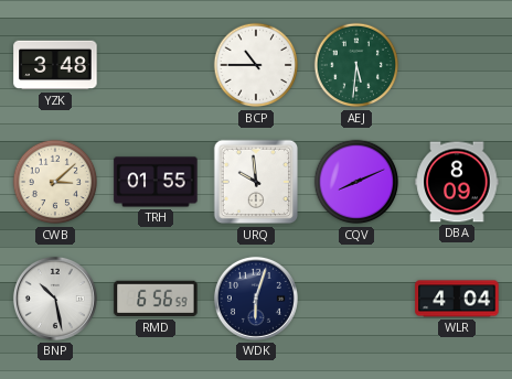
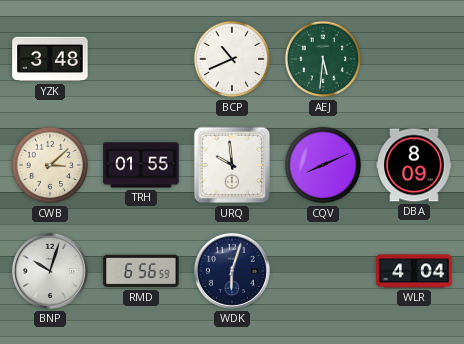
BCP: 10:45 -> 10:41 (232, 59)
BNP: 10:28 -> 10:03 (50, 271)
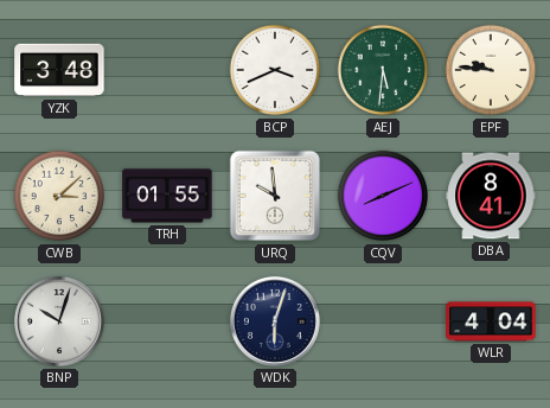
BCP: 10:41 -> 3:41 (275, 70)
EPF: none -> 9:46 (491, 70)
DBA: 8:09 -> 8:41 (491, 196)
RMD: 6:56 -> none (141, 271)
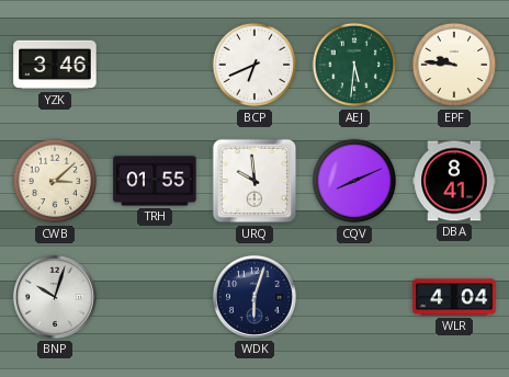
YZK: 3:48 -> 3:46 (55, 65)
BCP: 3:41 -> 6:41 (255, 65)
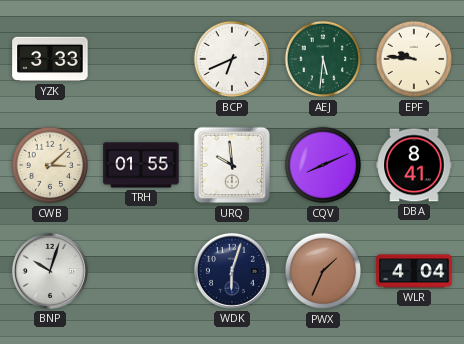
YZK: 3:46 -> 3:33 (50, 59)
PWX: none -> 1:34 (323, 271)
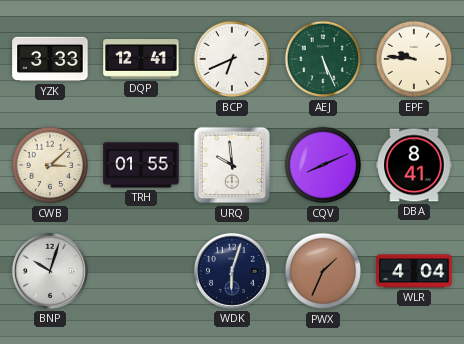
DQP: none -> 12:41 (141, 60)
AEJ: 5:31 -> 5:26 (323, 59)
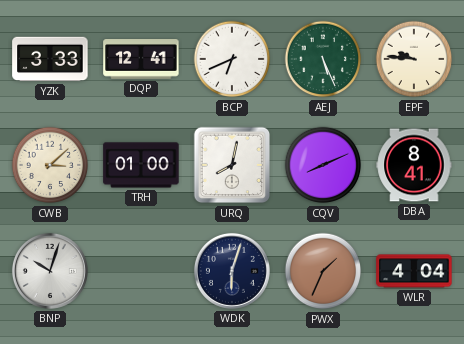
TRH: 01:55 -> 01:00 (141, 165)
URQ: 9:59 -> 8:02 (232, 165)
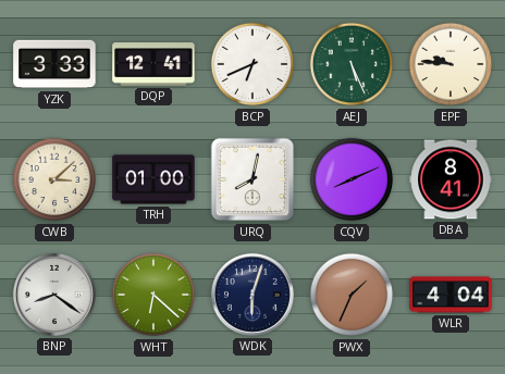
BNP: 10:03 -> 8:21 (54, 295)
WHT: none -> 6:22 (153, 295)
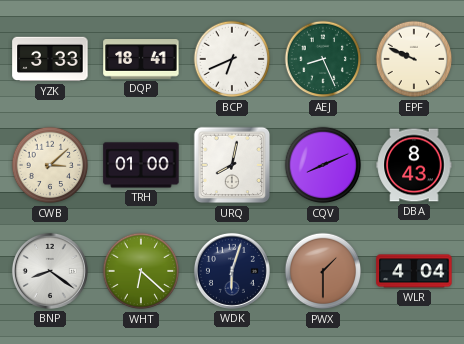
DQP: 12:41 -> 18:41 (141, 60)
AEJ: 5:26 -> 8:26 (323, 59)
EPF: 9:46 -> 9:49 (414, 59)
DBA: 8:41 -> 8:43 (414, 165)
PWX: 1:34 -> 1:30 (323, 271)
